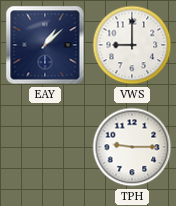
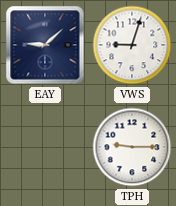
EAY: 1:08 -> 9:08 (45, 45)
VWS: 9:00 -> 9:03 (132, 45)
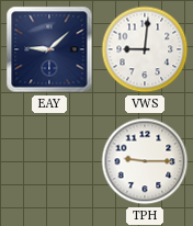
VWS: 9:03 -> 9:01 (145, 49)
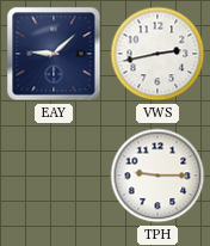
VWS: 9:01 -> 2:43 (157, 54)
